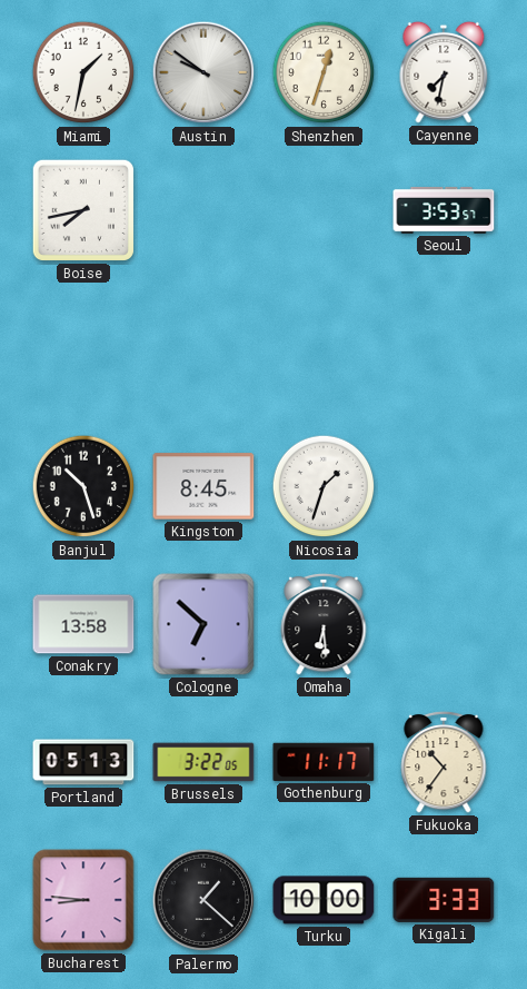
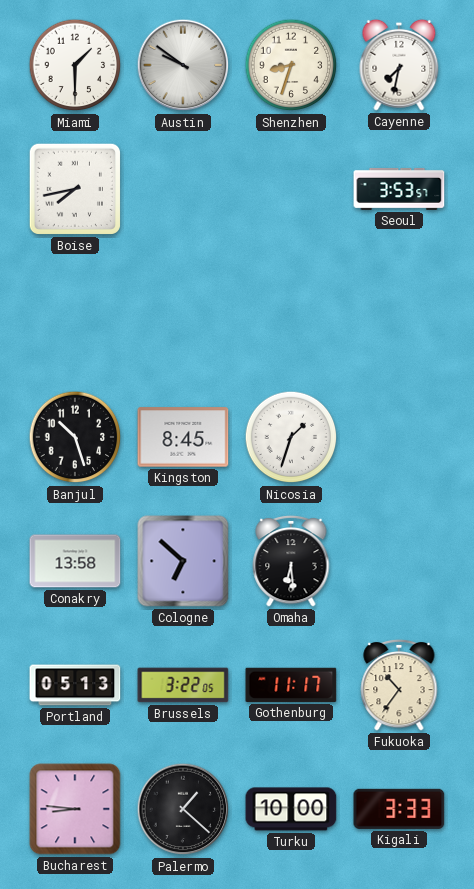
Miami: 1:32 -> 1:30 (75, 65)
Shenzhen: 12:33 -> 8:33 (291, 65)
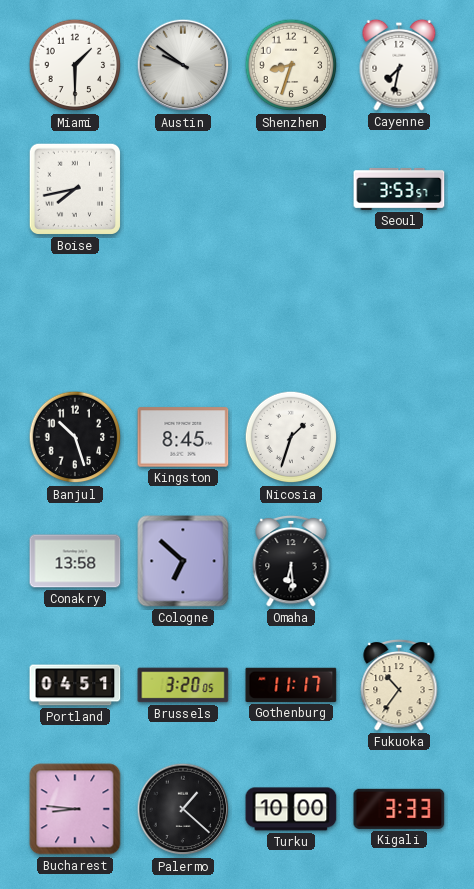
Portland: 05:13 -> 04:51 (75, 685)
Brussels: 3:22 -> 3:20 (183, 685)
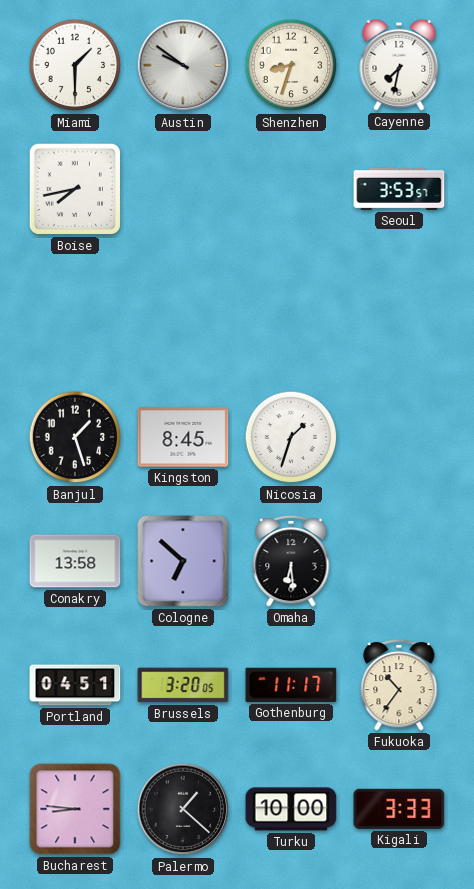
Banjul: 10:27 -> 1:27 (75, 437)
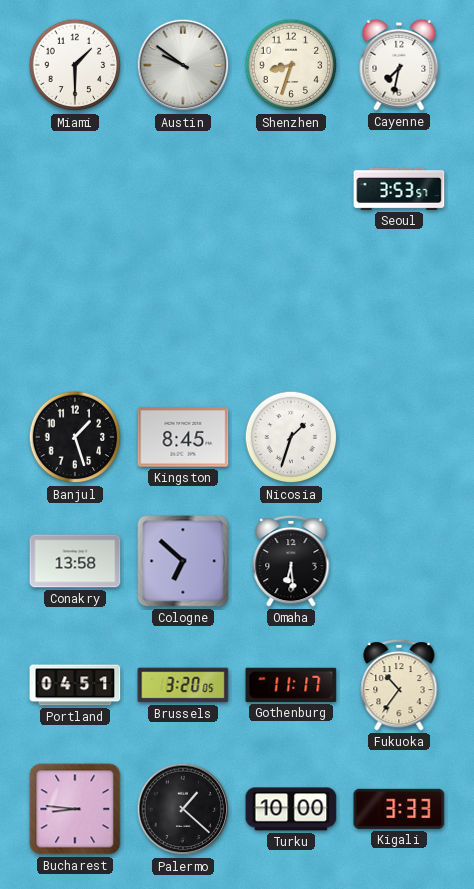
Boise: 7:43 -> none (75, 189)
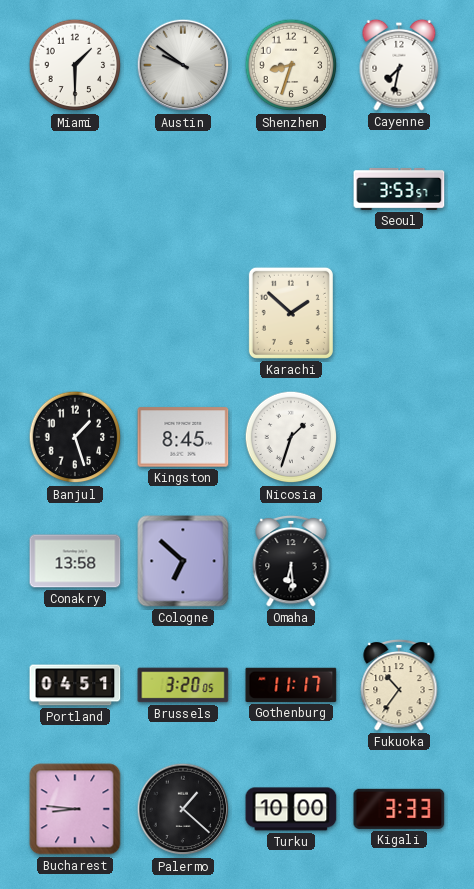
Karachi: none -> 1:52 (291, 313)
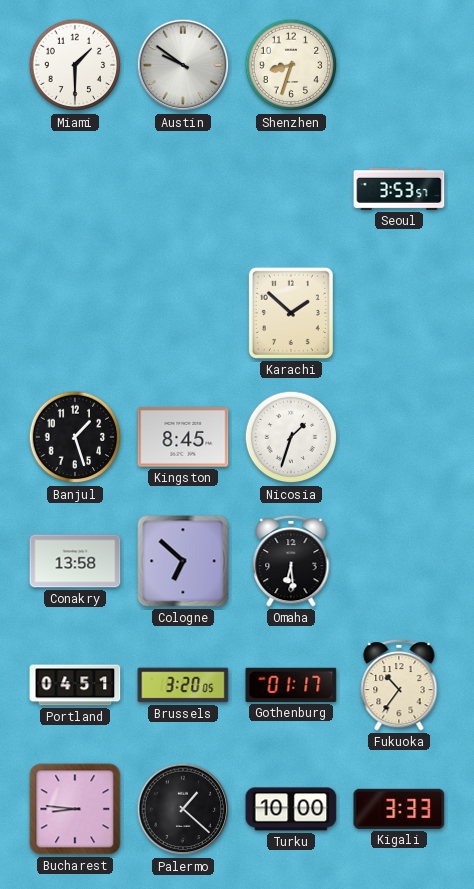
Cayenne: 7:32 -> none (399, 65)
Gothenburg: 11:17 -> 01:17 (291, 685)
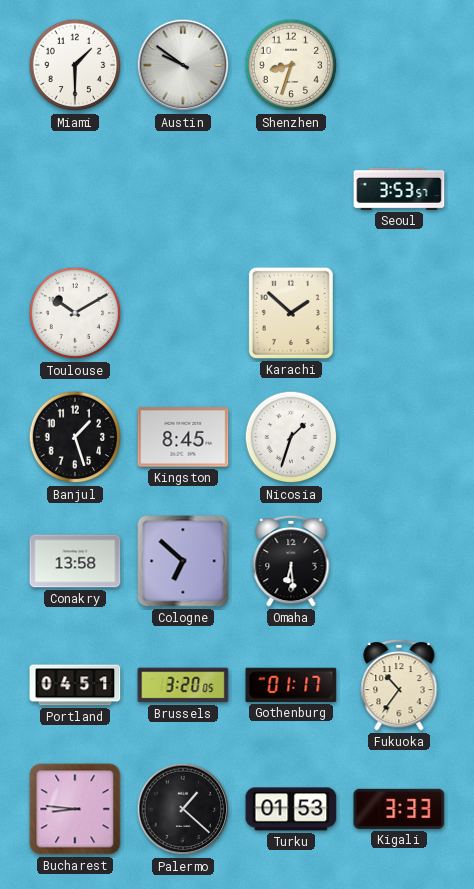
Toulouse: none -> 10:10 (75, 313)
Turku: 10:00 -> 01:53 (291, 809)
